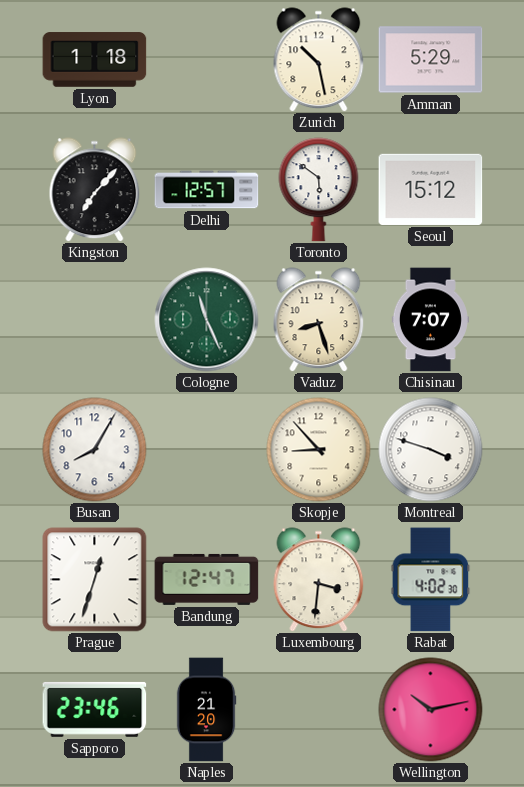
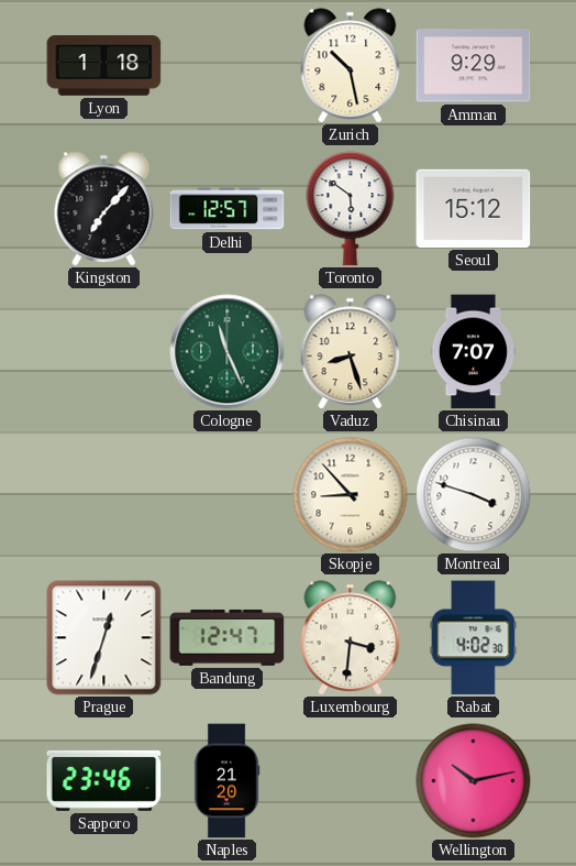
Amman: 5:29 -> 9:29 (474, 66)
Busan: 8:05 -> none (95, 450)
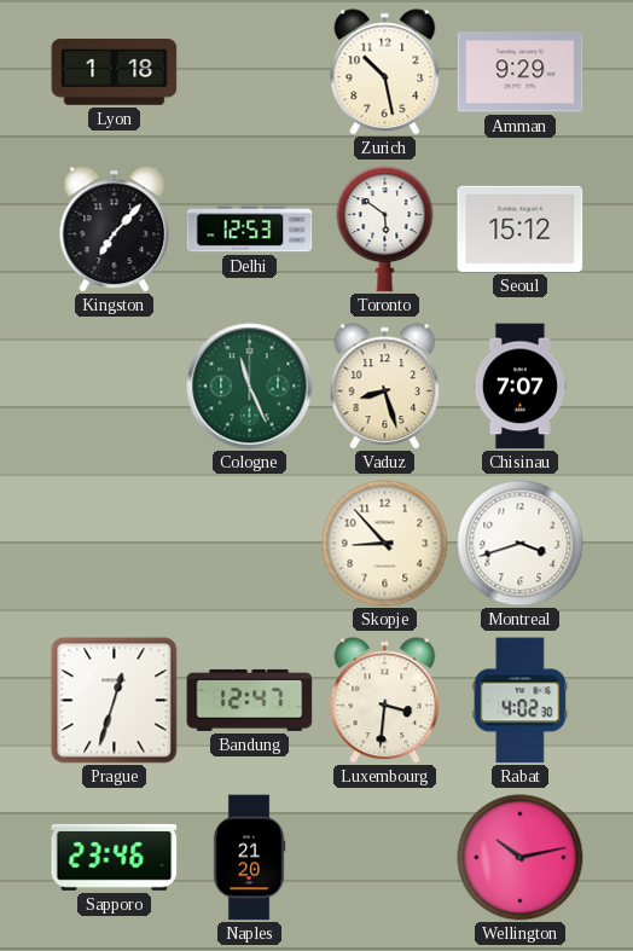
Delhi: 12:57 -> 12:53 (250, 230)
Montreal: 3:48 -> 3:42 (521, 544)
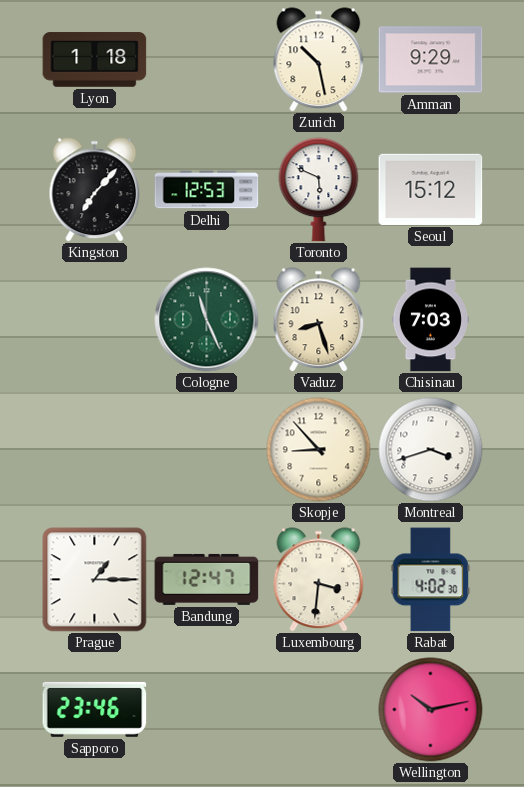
Toronto: 5:51 -> 5:49 (319, 190)
Chisinau: 7:07 -> 7:03 (430, 320)
Prague: 12:33 -> 1:15 (95, 580)
Naples: 21:20 -> none (249, 858)
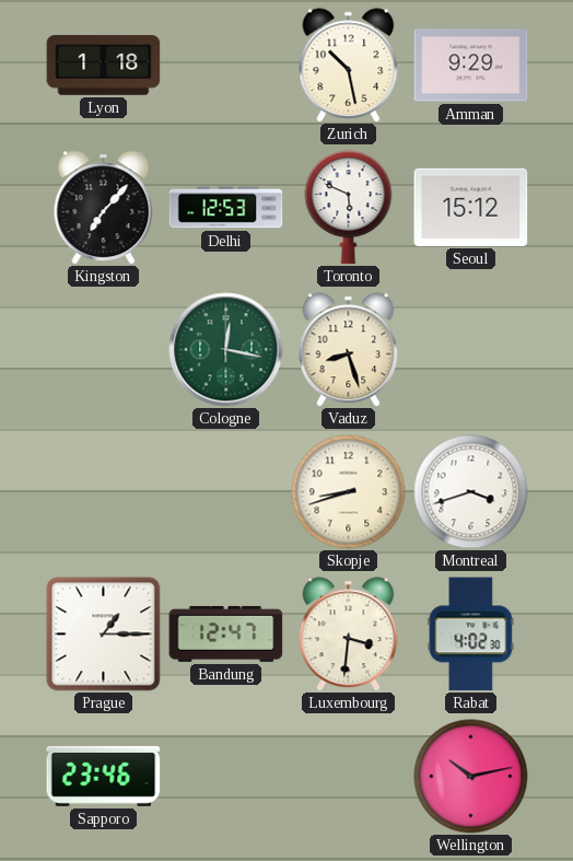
Cologne: 11:26 -> 12:17 (226, 350)
Chisinau: 7:03 -> none (430, 320)
Skopje: 8:53 -> 8:42 (349, 492)
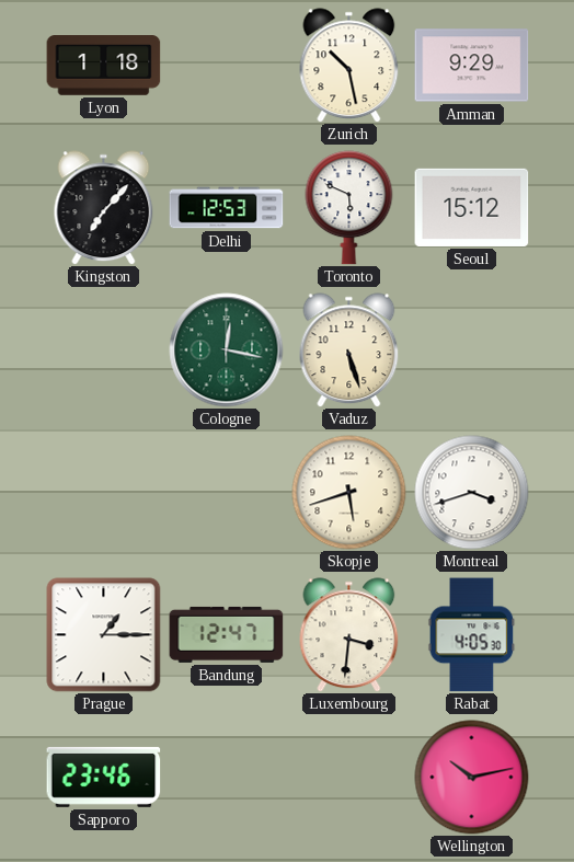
Vaduz: 8:27 -> 5:27 (349, 350)
Skopje: 8:42 -> 5:42 (349, 493)
Rabat: 4:02 -> 4:05 (472, 635)
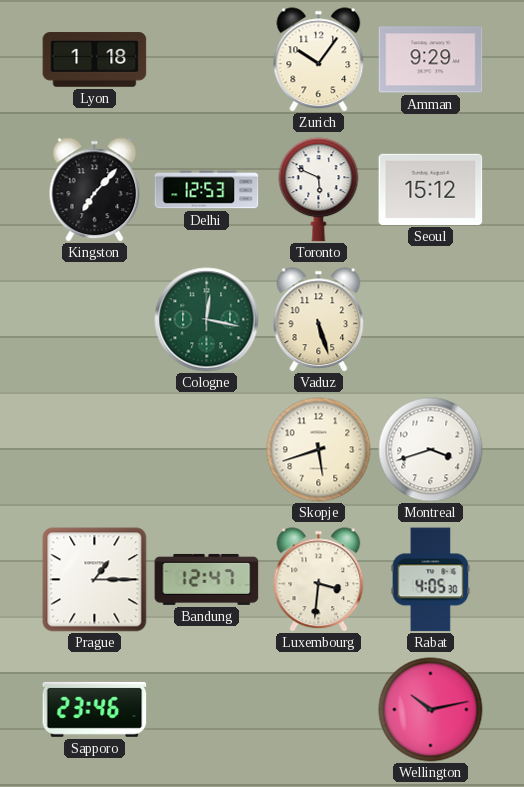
Zurich: 10:28 -> 10:06 (319, 60)
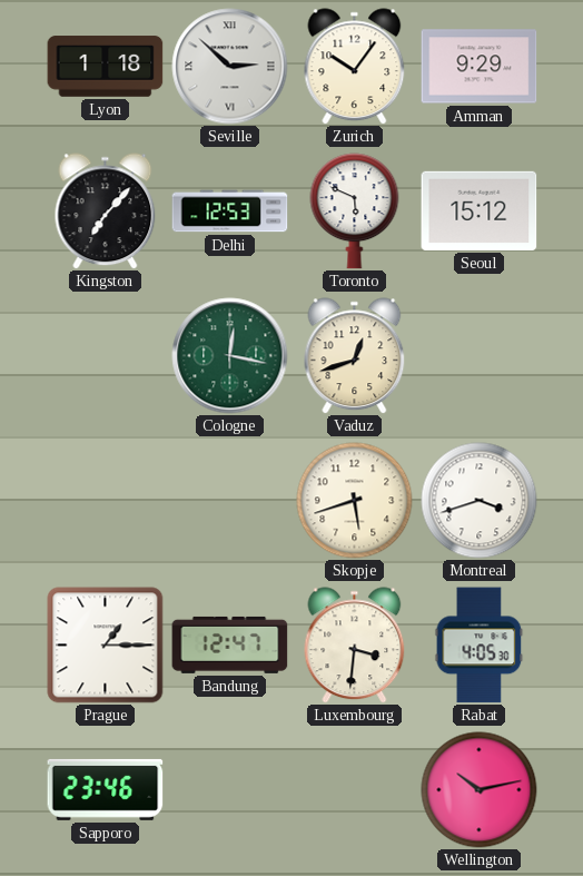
Seville: none -> 2:52 (230, 67)
Vaduz: 5:27 -> 12:42 (355, 356)
